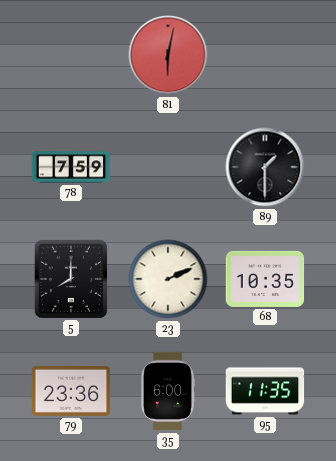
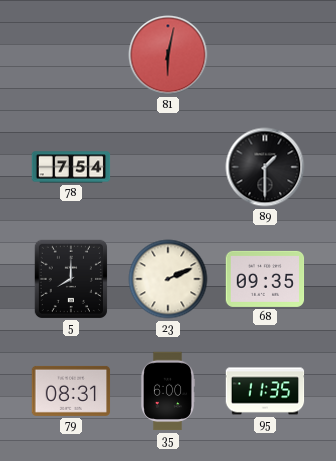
78: 7:59 -> 7:54 (71, 167)
68: 10:35 -> 09:35 (265, 279)
79: 23:36 -> 08:31 (71, 391)
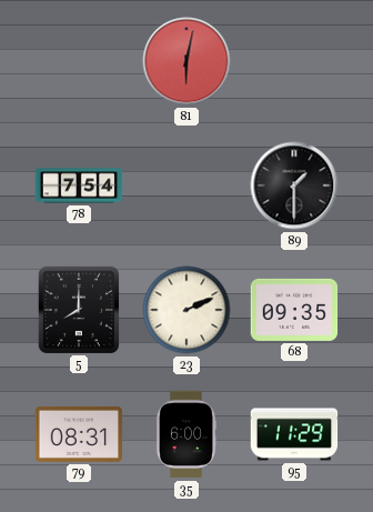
95: 11:35 -> 11:29 (294, 434)
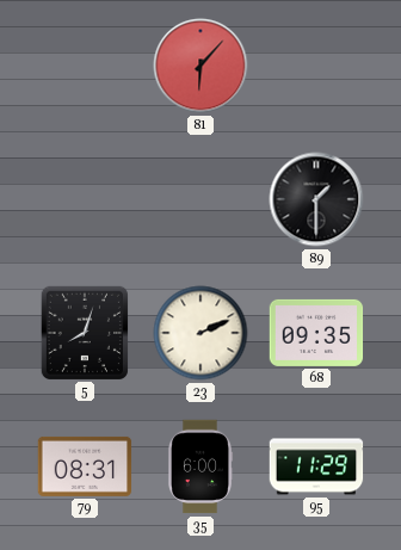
81: 6:02 -> 6:07 (200, 66)
78: 7:54 -> none (79, 185)
5: 8:00 -> 8:03 (85, 332)
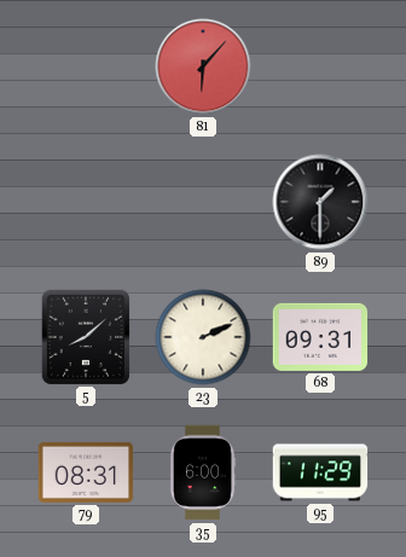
5: 8:03 -> 8:08 (86, 336)
68: 09:35 -> 09:31 (320, 337)
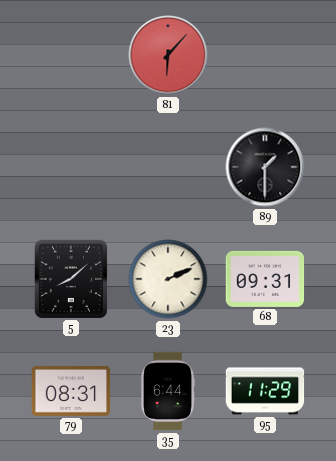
35: 6:00 -> 6:44 (168, 391)
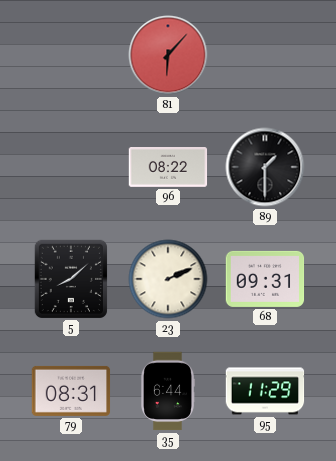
96: none -> 08:22 (168, 168)
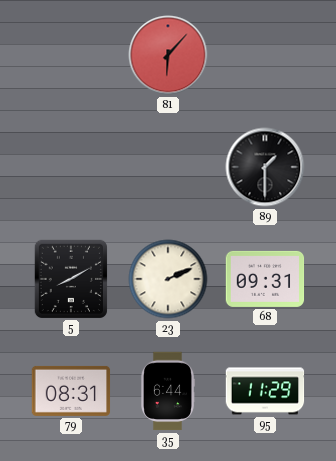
96: 08:22 -> none (168, 168)
5: 8:08 -> 8:10 (71, 278)
